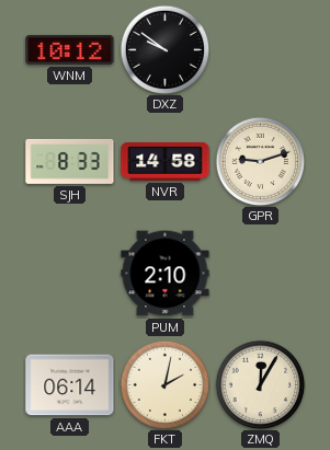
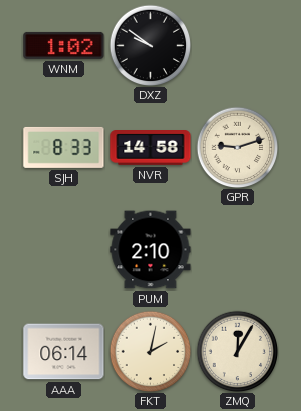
WNM: 10:12 -> 1:02 (64, 45)
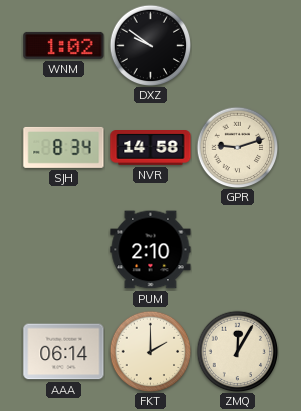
SJH: 8:33 -> 8:34 (64, 147)
FKT: 2:02 -> 2:00 (150, 351)
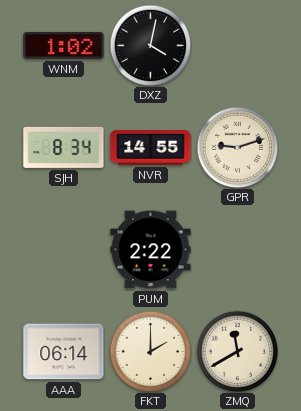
DXZ: 9:51 -> 4:02 (150, 45)
NVR: 14:58 -> 14:55 (151, 148)
PUM: 2:10 -> 2:22 (151, 250)
ZMQ: 12:05 -> 11:40 (237, 351)
